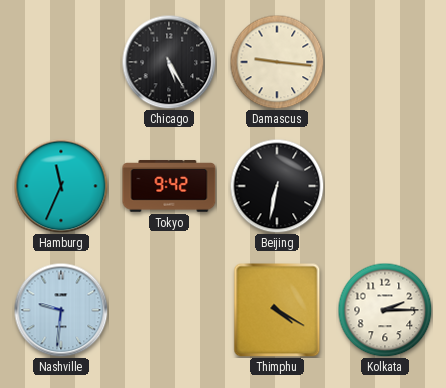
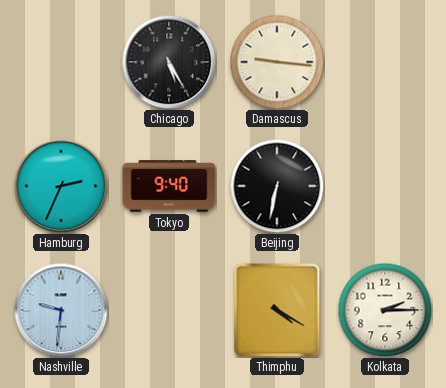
Hamburg: 11:34 -> 2:34 (61, 186)
Tokyo: 9:42 -> 9:40 (169, 186)
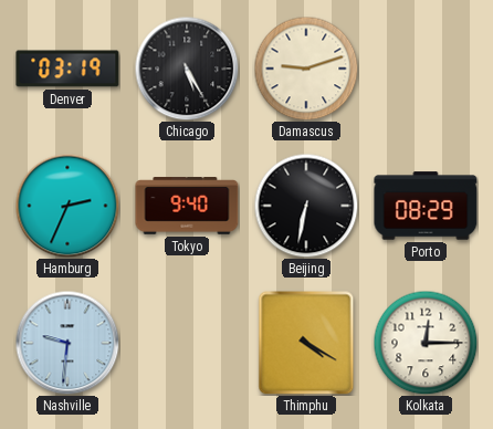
Denver: none -> 03:19 (67, 69)
Damascus: 9:16 -> 9:12 (306, 69)
Porto: none -> 08:29 (426, 206)
Kolkata: 2:15 -> 12:15 (426, 343)
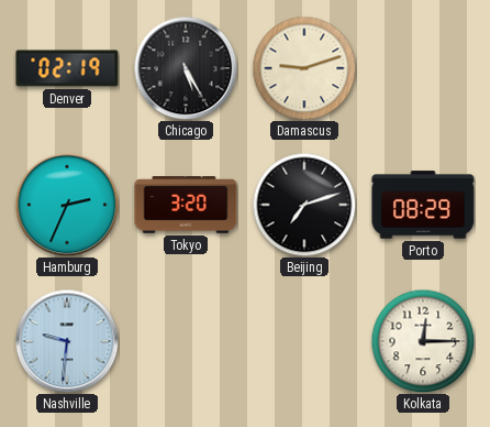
Denver: 03:19 -> 02:19 (67, 68)
Tokyo: 9:40 -> 3:20 (186, 205)
Beijing: 6:32 -> 7:12 (304, 205)
Thimphu: 4:20 -> none (306, 343)
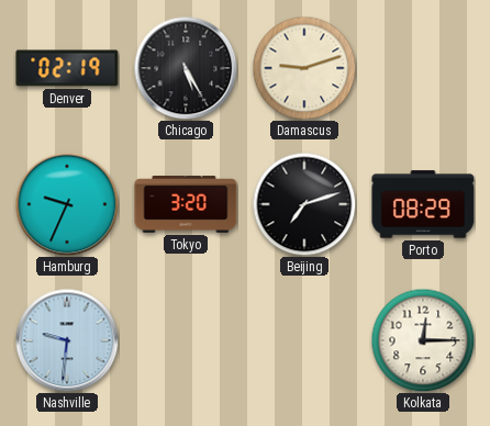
Hamburg: 2:34 -> 9:34 (67, 204)
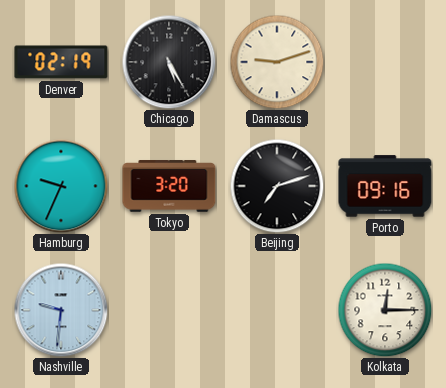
Porto: 08:29 -> 09:16 (385, 186)
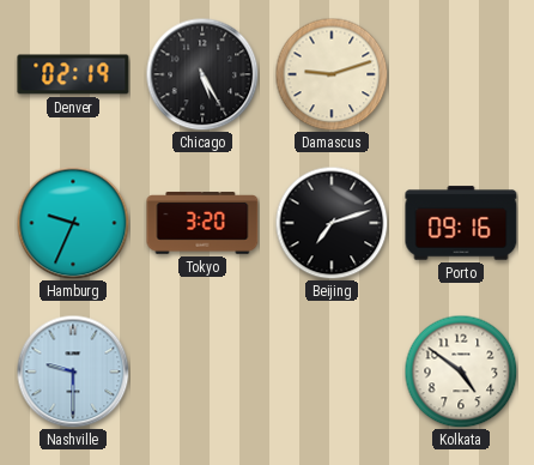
Nashville: 9:31 -> 9:30 (73, 372)
Kolkata: 12:15 -> 4:51 (461, 372)
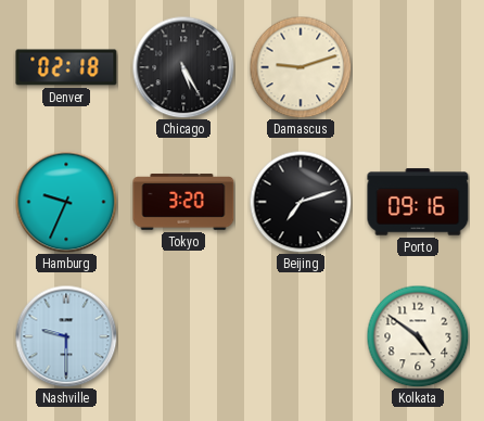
Denver: 02:19 -> 02:18 (66, 67)
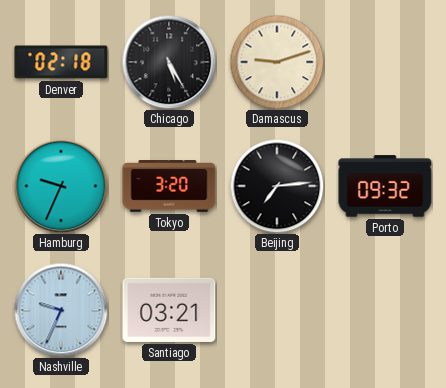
Beijing: 7:12 -> 7:14 (277, 186)
Porto: 09:16 -> 09:32 (385, 186)
Nashville: 9:30 -> 9:34 (61, 310)
Santiago: none -> 03:21 (169, 310)
Kolkata: 4:51 -> none (418, 336)
